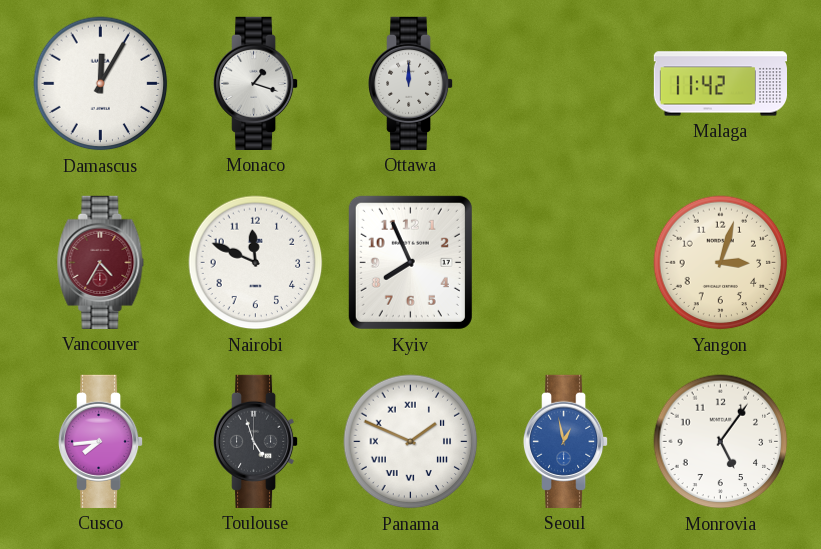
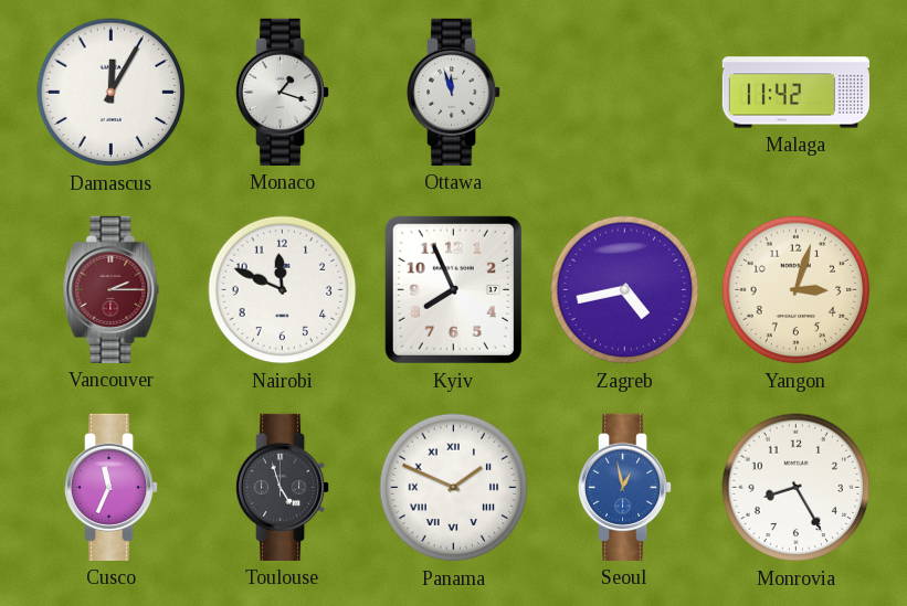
Ottawa: 12:00 -> 11:57 (455, 92)
Vancouver: 4:35 -> 2:15 (112, 289)
Zagreb: none -> 4:43 (625, 290)
Cusco: 7:44 -> 11:34 (113, 487)
Monrovia: 5:06 -> 8:25 (797, 488)
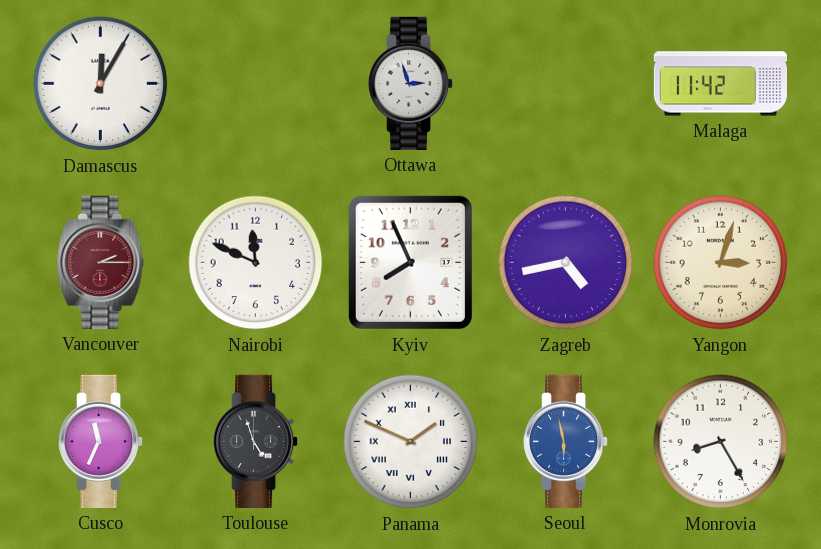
Monaco: 1:18 -> none (284, 92)
Ottawa: 11:57 -> 2:57 (412, 83)
Seoul: 12:58 -> 5:58 (567, 441)
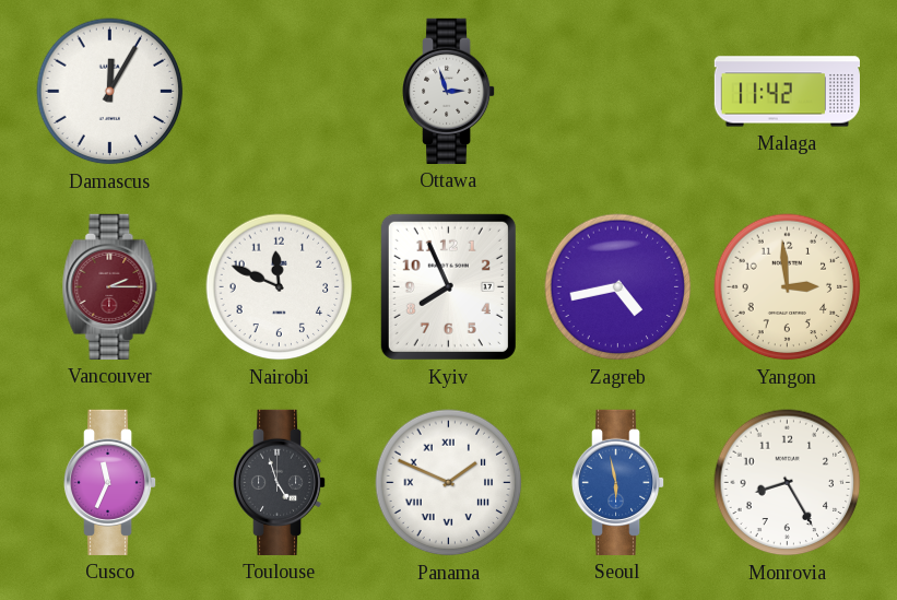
Yangon: 3:03 -> 2:59 (788, 287)
